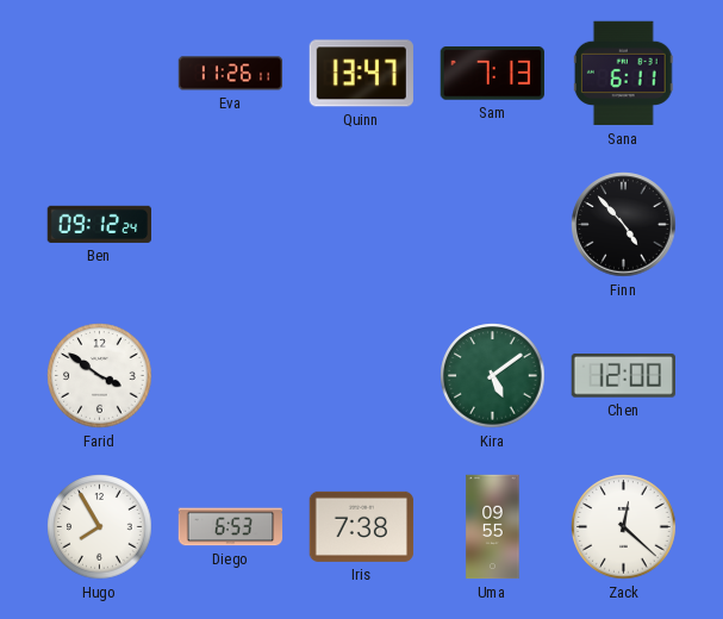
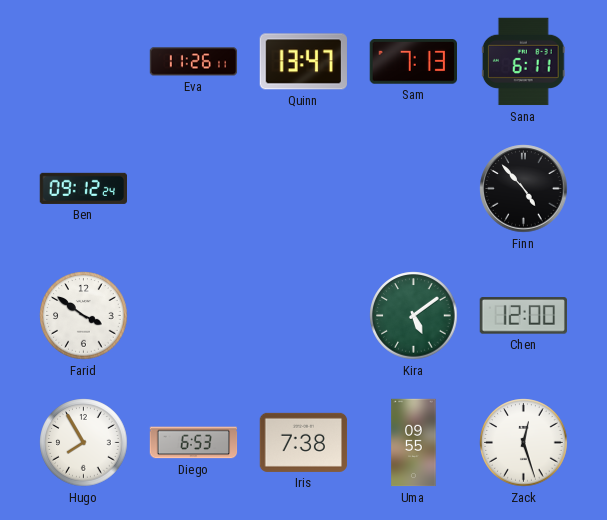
Zack: 12:22 -> 12:27 (524, 443)
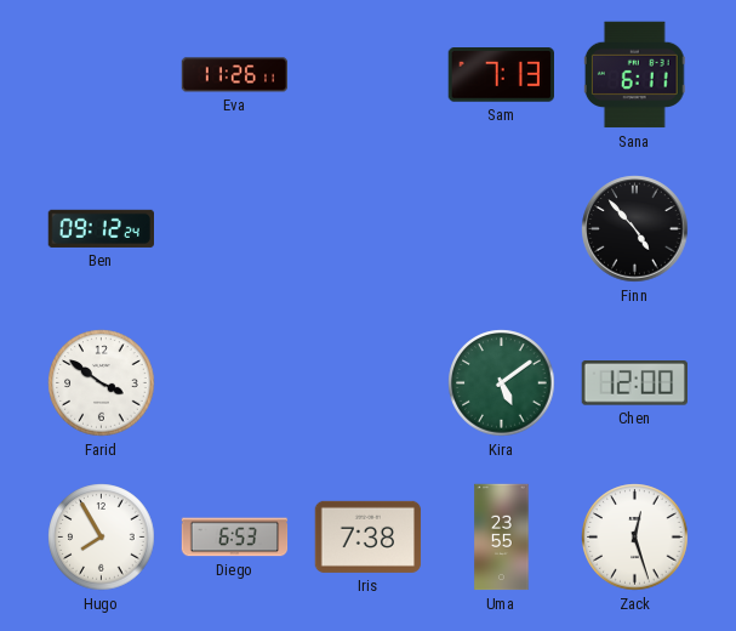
Quinn: 13:47 -> none (303, 62)
Uma: 09:55 -> 23:55 (502, 538)
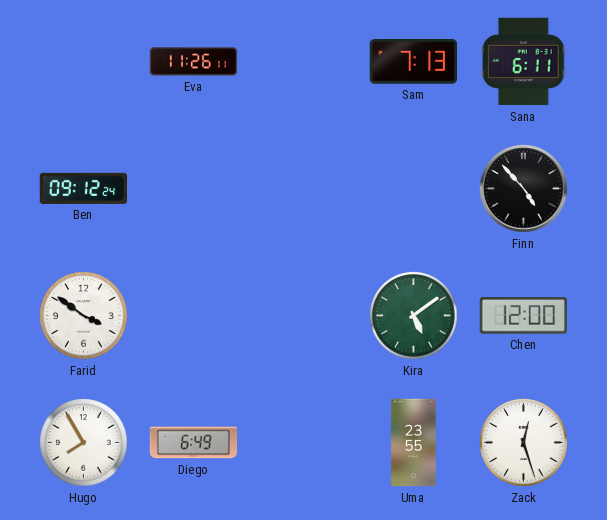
Diego: 6:53 -> 6:49 (194, 443)
Iris: 7:38 -> none (369, 536)
